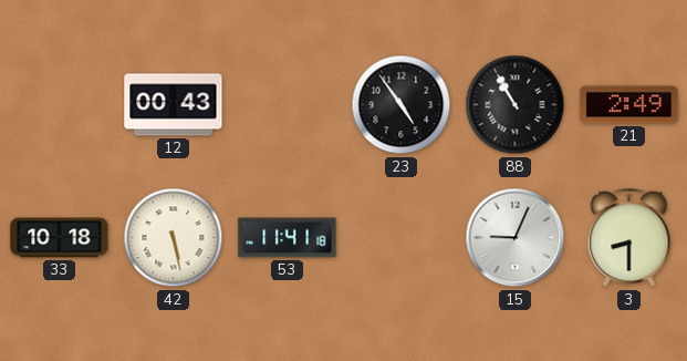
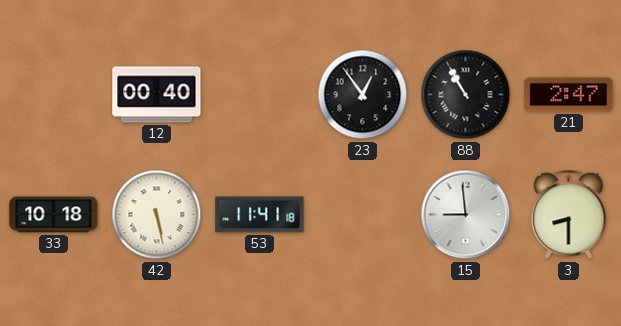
12: 00:43 -> 00:40 (157, 95)
23: 4:54 -> 12:54 (363, 95)
21: 2:49 -> 2:47 (569, 95)
15: 9:04 -> 8:59 (466, 215)
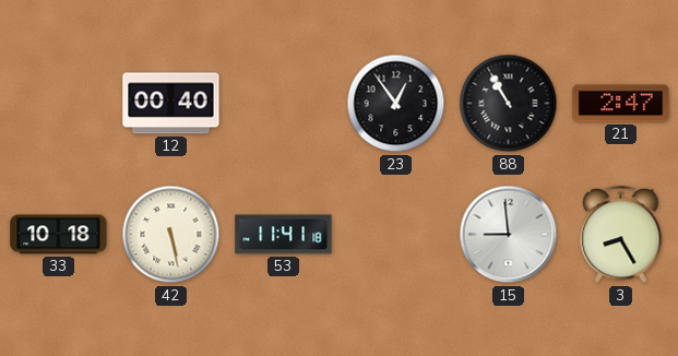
3: 8:30 -> 8:25 (621, 236)
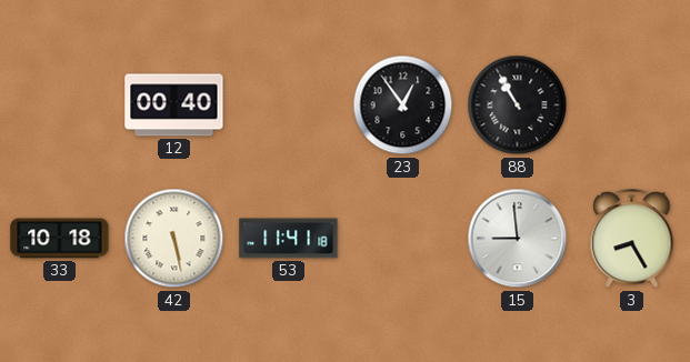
21: 2:47 -> none (621, 104)
